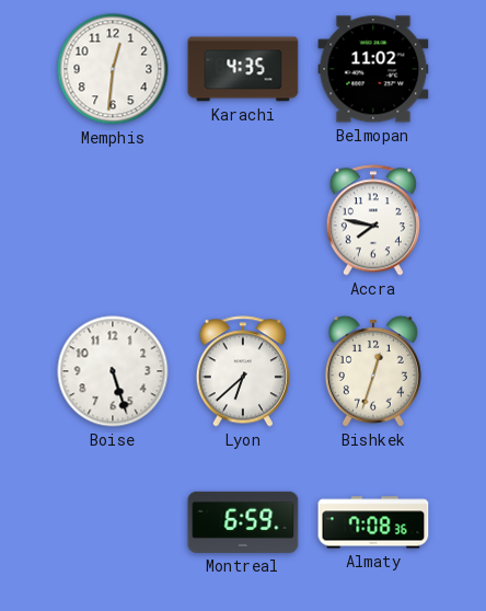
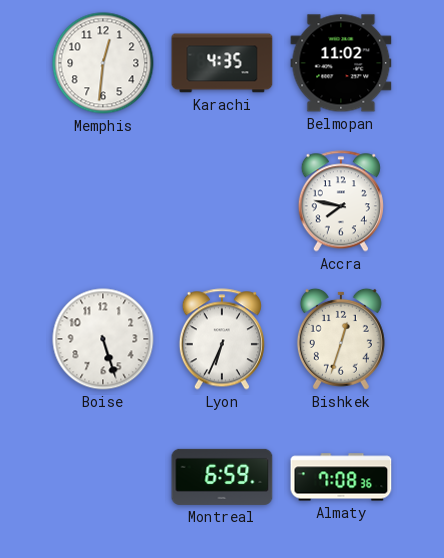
Lyon: 6:38 -> 6:34 (222, 339)
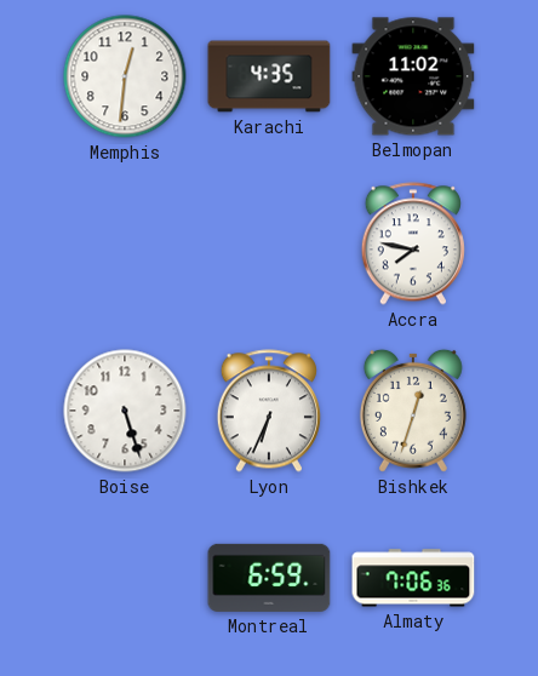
Almaty: 7:08 -> 7:06 (413, 578)
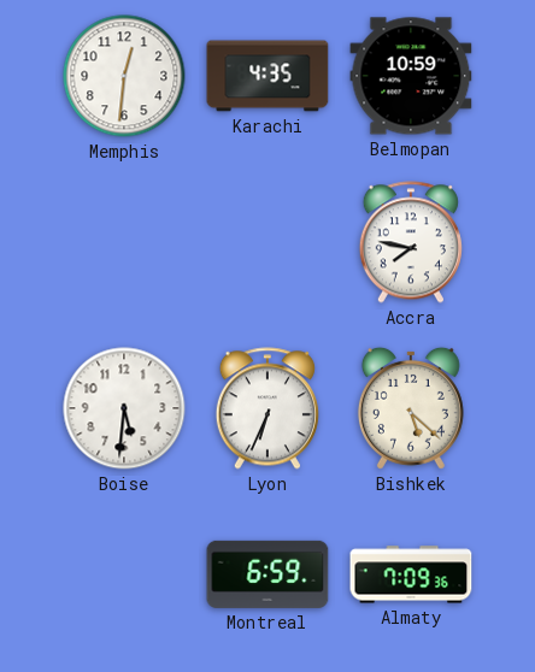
Belmopan: 11:02 -> 10:59 (411, 76)
Boise: 5:27 -> 5:31 (124, 408)
Bishkek: 12:33 -> 5:22 (411, 408)
Almaty: 7:06 -> 7:09 (411, 574)
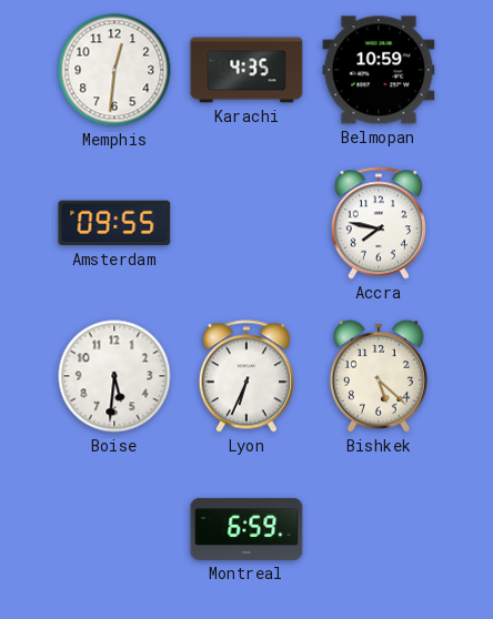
Amsterdam: none -> 09:55 (114, 223)
Almaty: 7:09 -> none (411, 574)
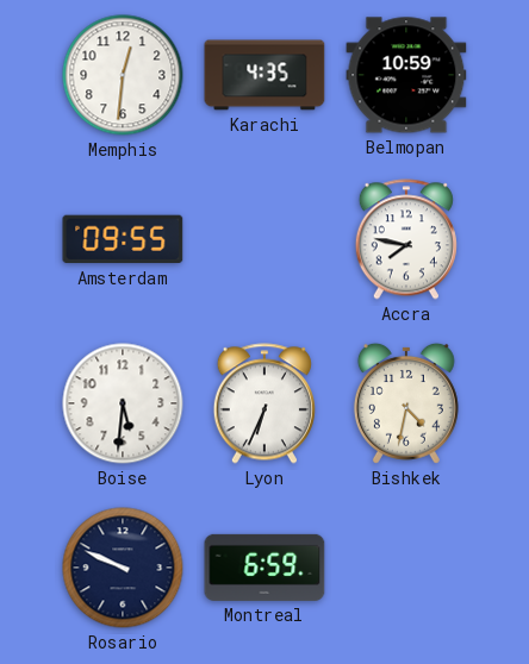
Bishkek: 5:22 -> 4:32 (406, 403)
Rosario: none -> 9:49 (123, 568)
